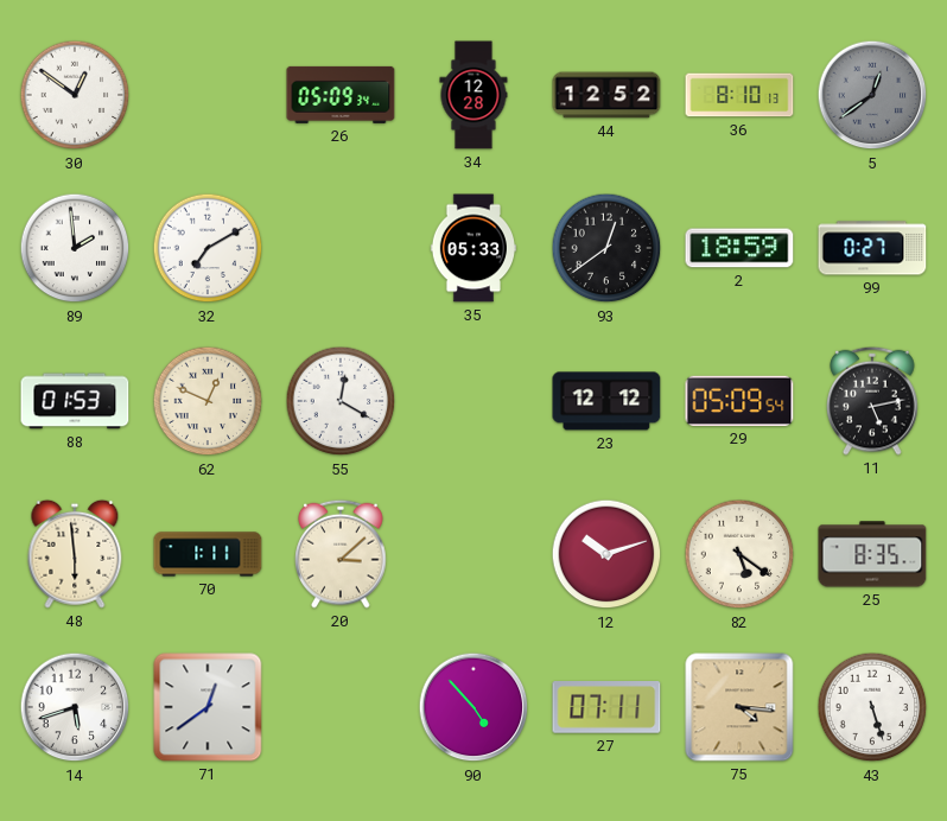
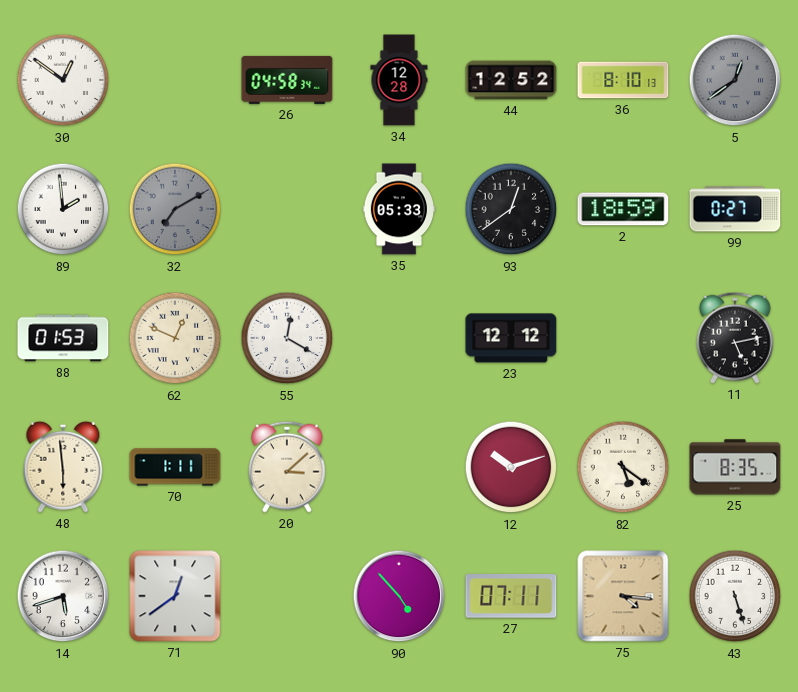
26: 05:09 -> 04:58 (287, 80)
32 dial: white -> grey (175, 209)
29: 05:09 -> none (739, 401)
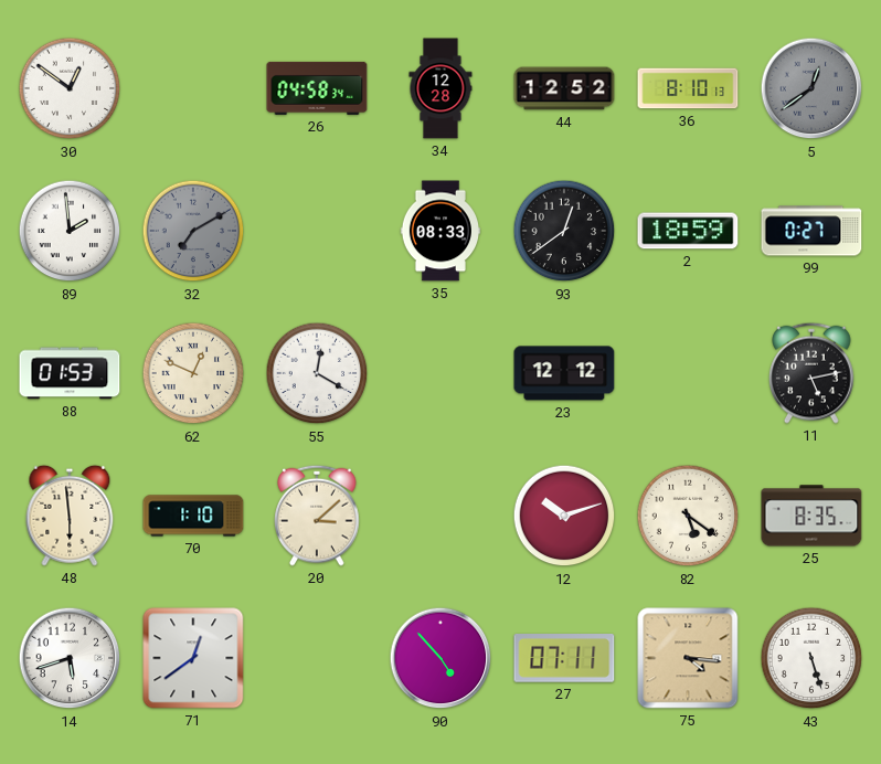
35: 05:33 -> 08:33 (439, 231)
70: 1:11 -> 1:10 (193, 516)
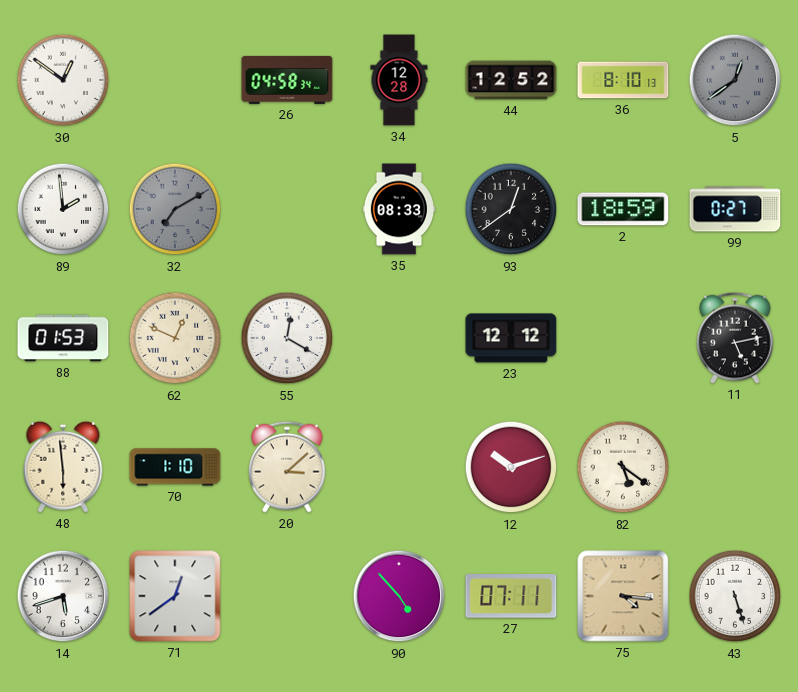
25: 8:35 -> none (811, 516)
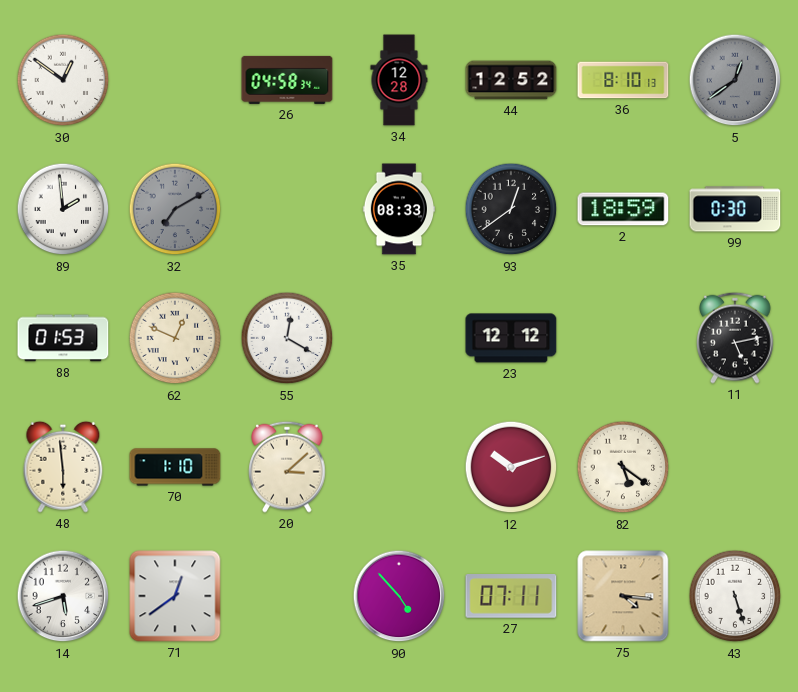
99: 0:27 -> 0:30 (735, 209)
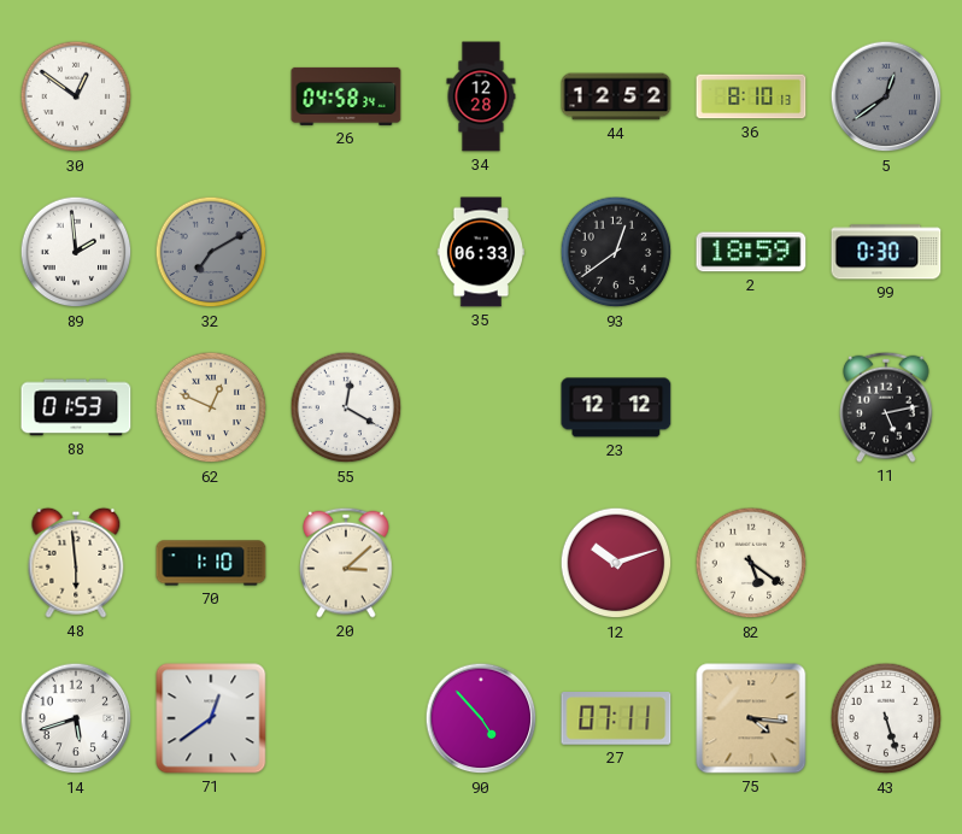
35: 08:33 -> 06:33 (480, 252)
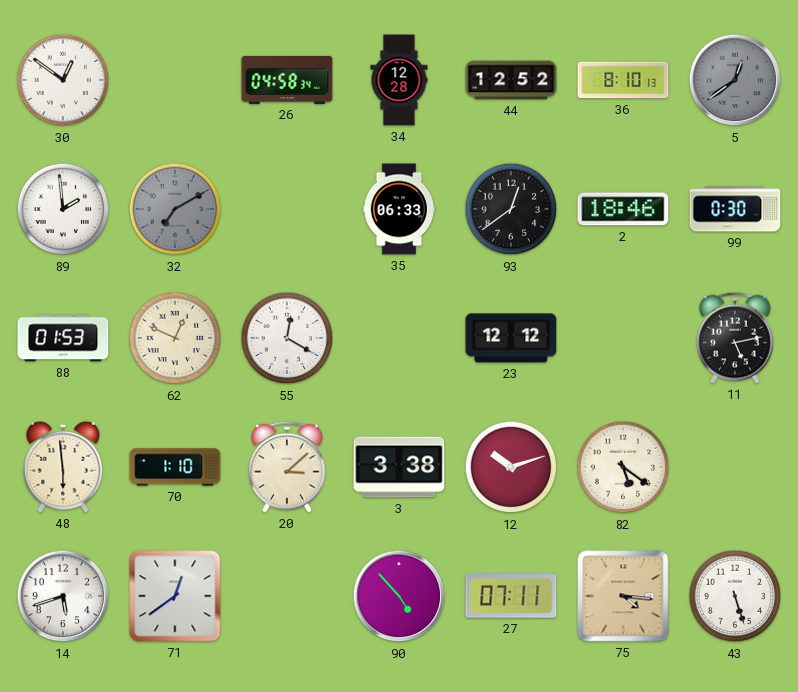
2: 18:59 -> 18:46 (623, 209)
3: none -> 3:38 (399, 467)
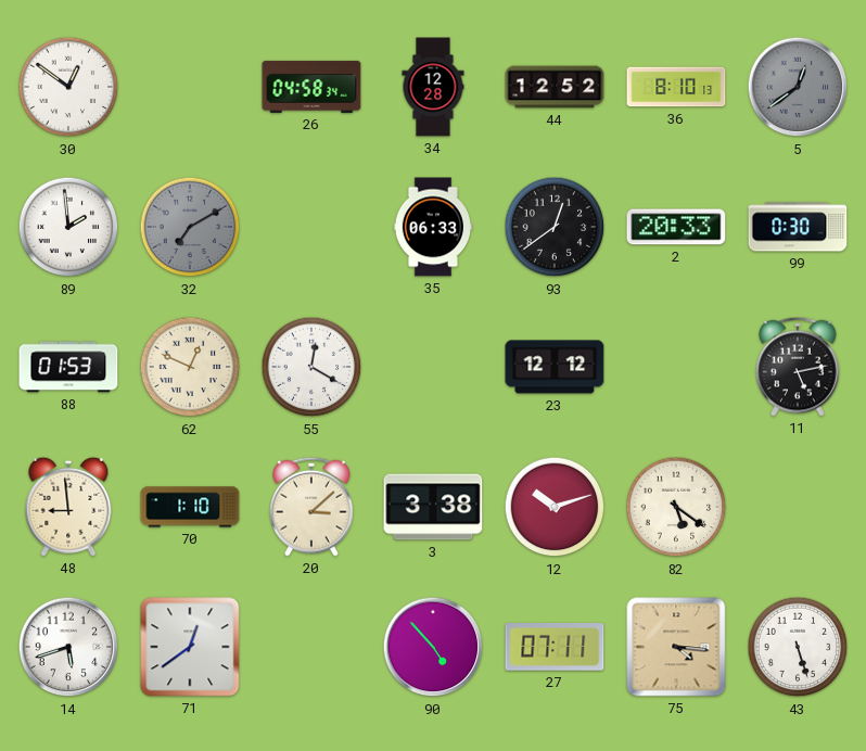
2: 18:46 -> 20:33 (676, 227)
48: 5:59 -> 8:59 (68, 507)
